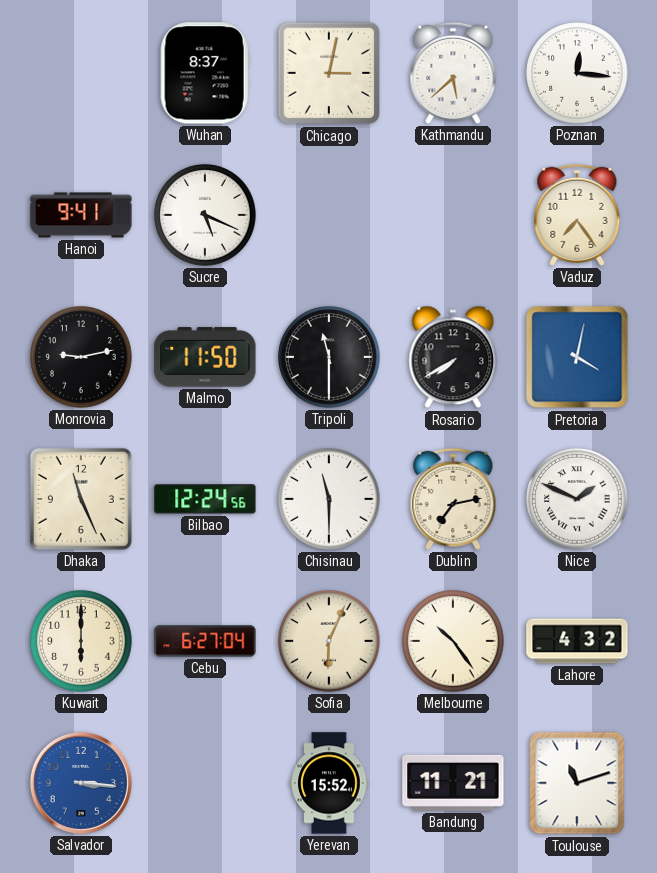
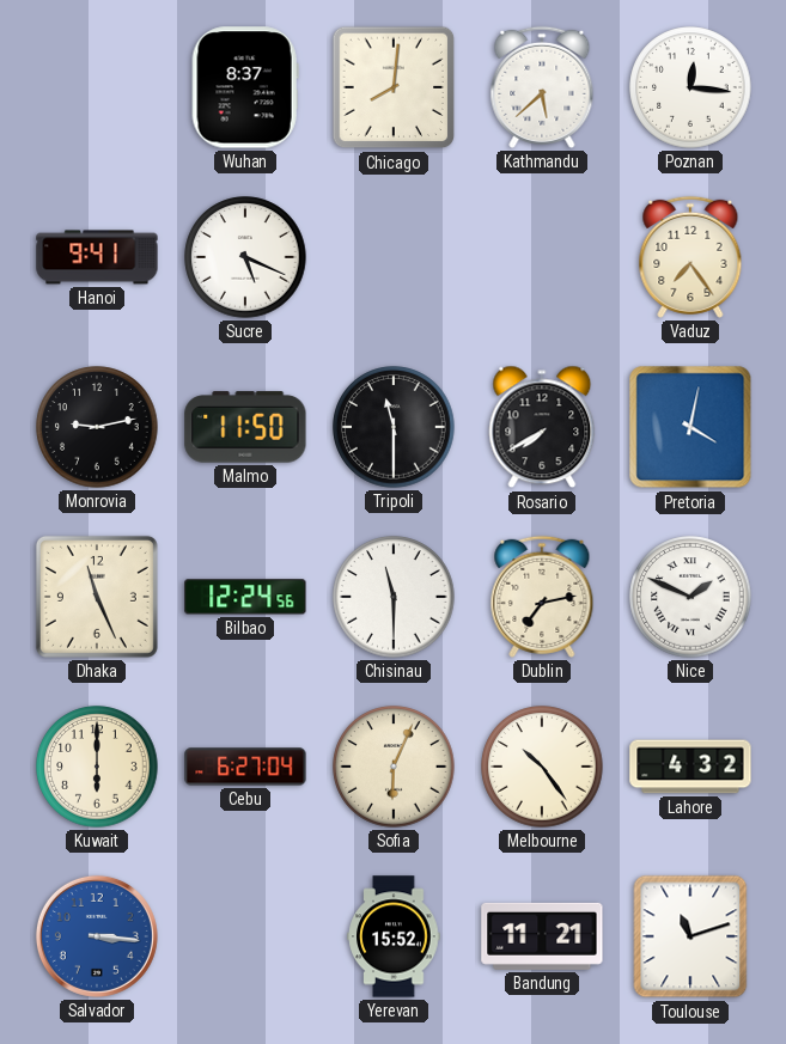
Chicago: 3:02 -> 8:01 (394, 87)
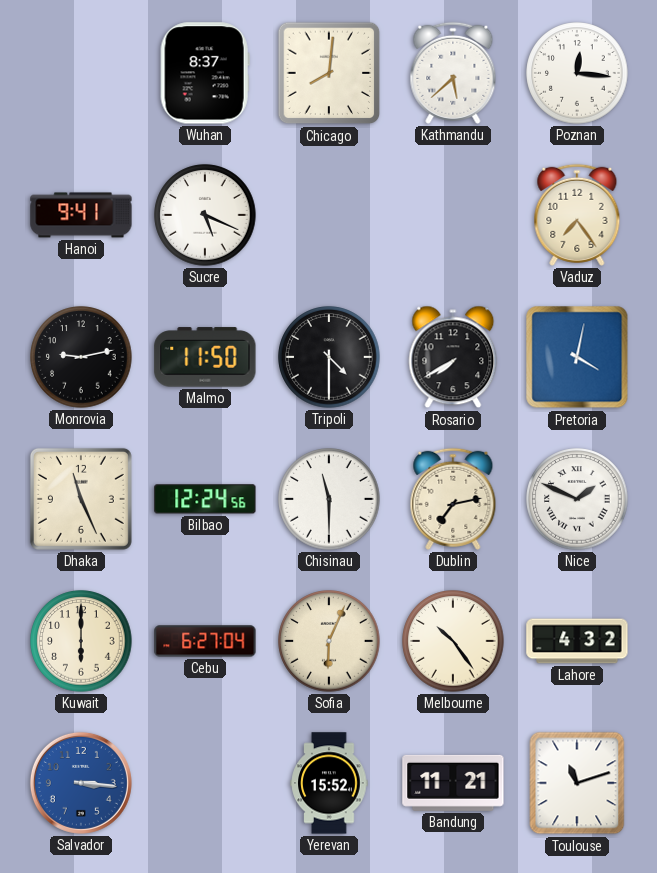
Tripoli: 11:30 -> 4:30 (329, 357)
